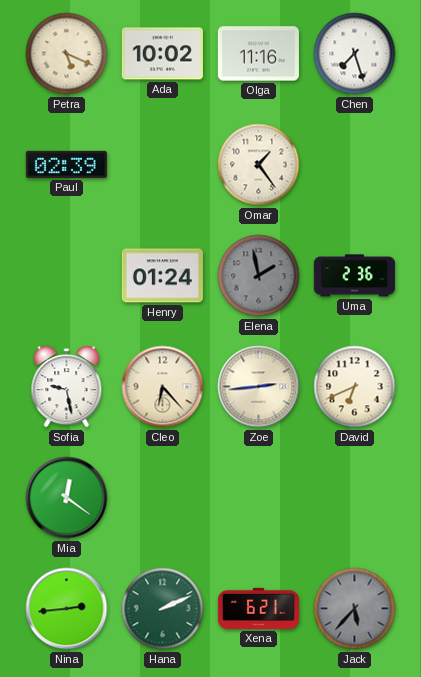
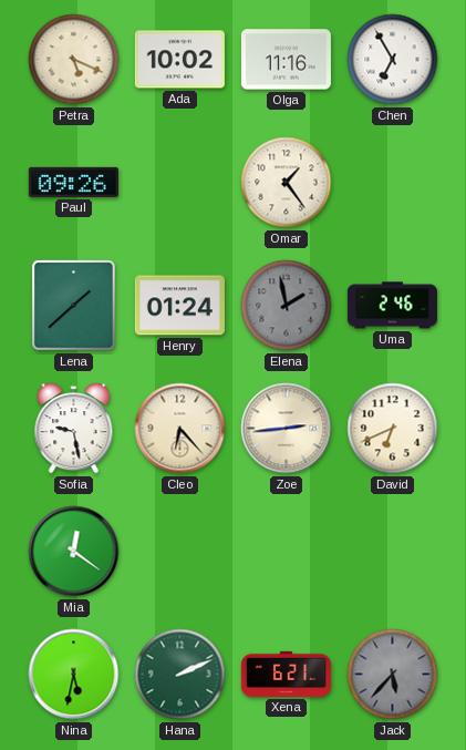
Chen: 7:27 -> 6:55 (393, 60)
Paul: 02:39 -> 09:26 (73, 182)
Lena: none -> 1:38 (74, 306)
Uma: 2:36 -> 2:46 (392, 306)
Nina: 2:44 -> 5:32 (74, 675)
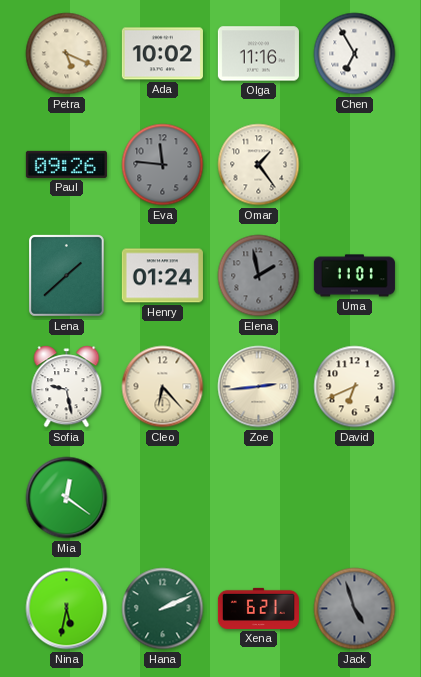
Eva: none -> 11:46 (163, 165)
Uma: 2:46 -> 11:01 (354, 276)
Jack: 5:37 -> 4:57 (355, 609)
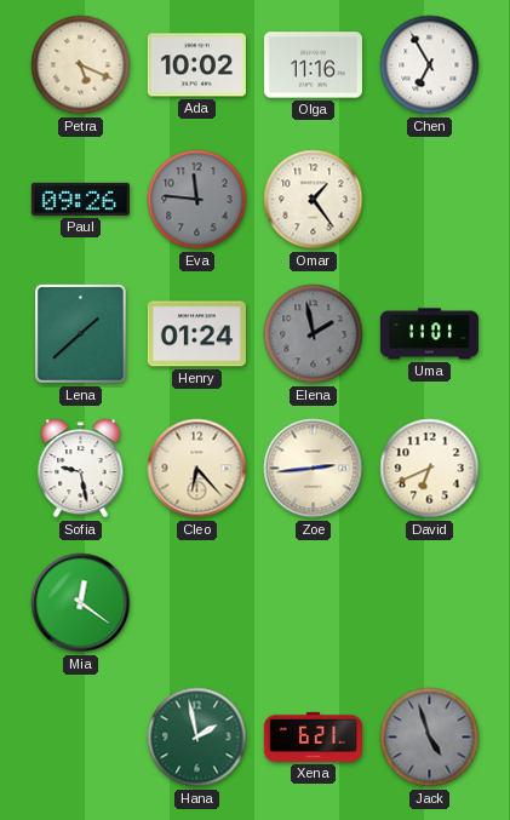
Nina: 5:32 -> none (67, 609)
Hana: 2:11 -> 1:58 (197, 738)
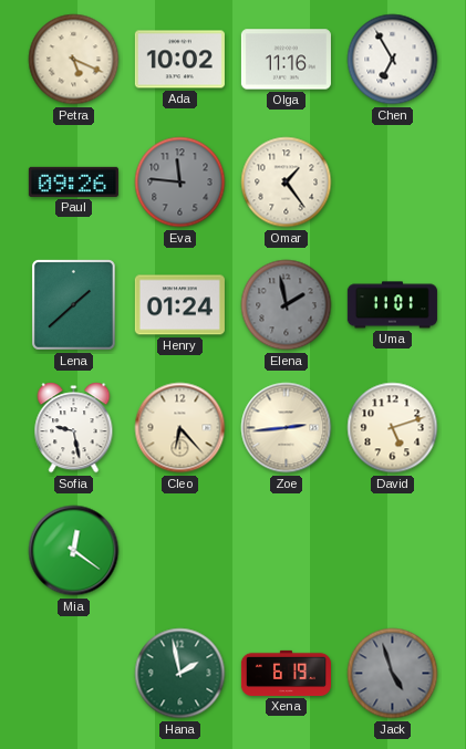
David: 6:41 -> 5:12 (393, 428)
Xena: 6:21 -> 6:19 (286, 673)
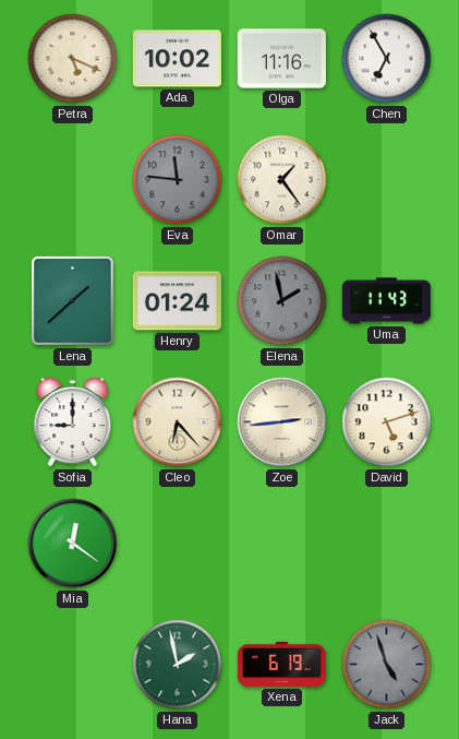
Paul: 09:26 -> none (73, 181)
Uma: 11:01 -> 11:43 (386, 301)
Sofia: 9:28 -> 9:00 (73, 422)
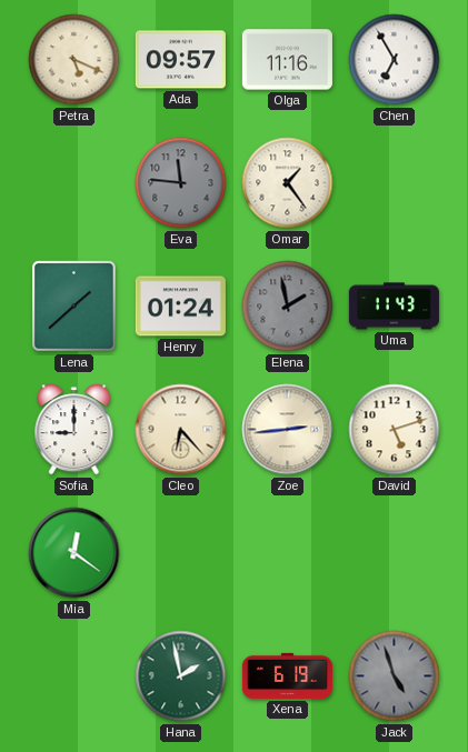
Ada: 10:02 -> 09:57 (180, 60)
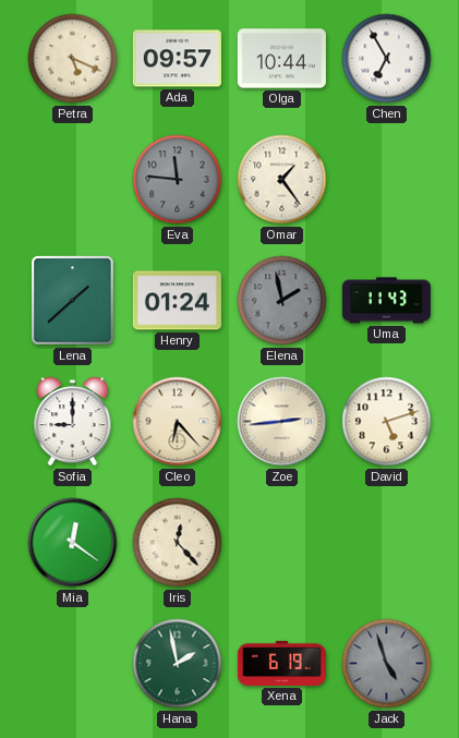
Olga: 11:16 -> 10:44 (281, 59)
Iris: none -> 12:23 (178, 543)
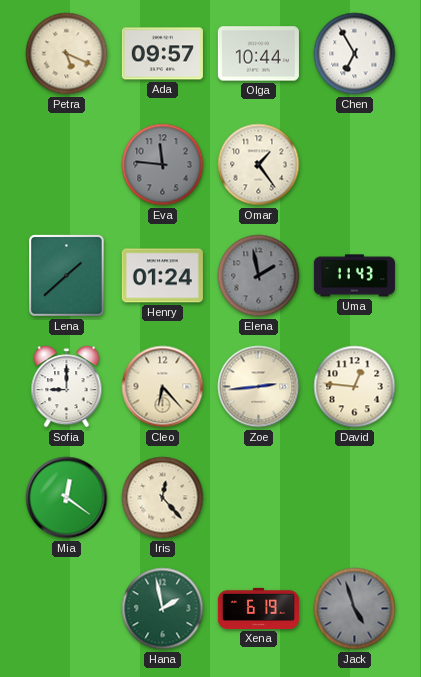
David: 5:12 -> 12:46 (355, 387)
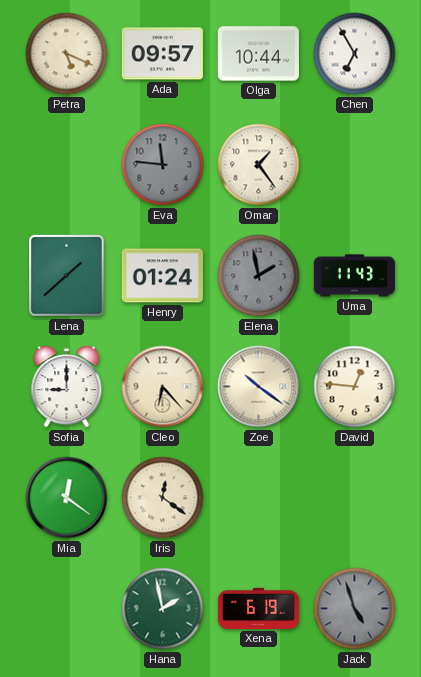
Zoe: 2:44 -> 10:21 (259, 387)
Iris: 12:23 -> 12:21 (163, 498)
